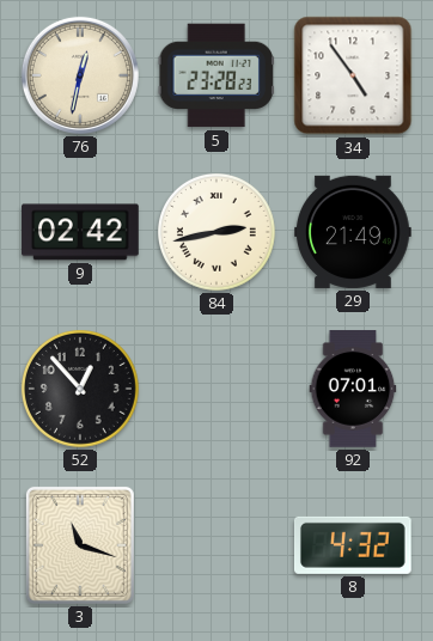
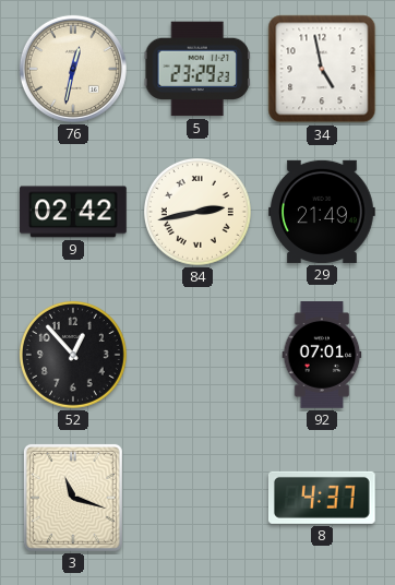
5: 23:28 -> 23:29 (196, 69)
34: 4:54 -> 4:58 (322, 69)
8: 4:32 -> 4:37 (322, 498)
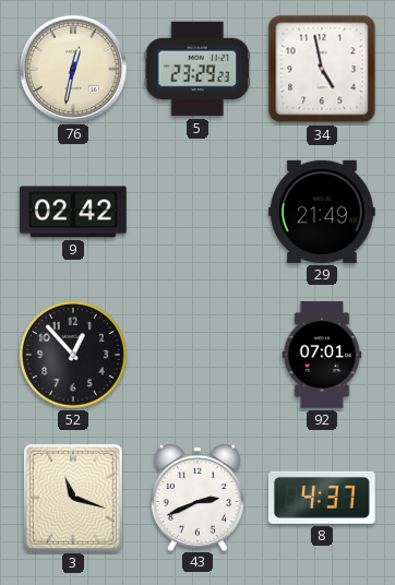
84: 2:43 -> none (197, 212)
43: none -> 2:41 (197, 498)
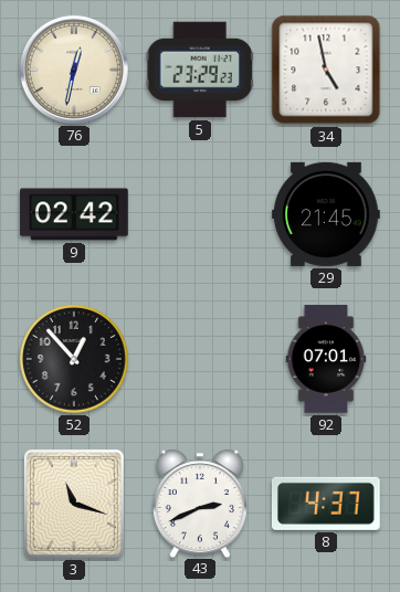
29: 21:49 -> 21:45 (327, 214)
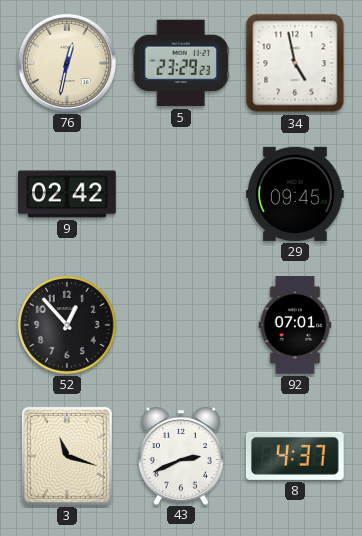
29: 21:45 -> 09:45 (296, 194)
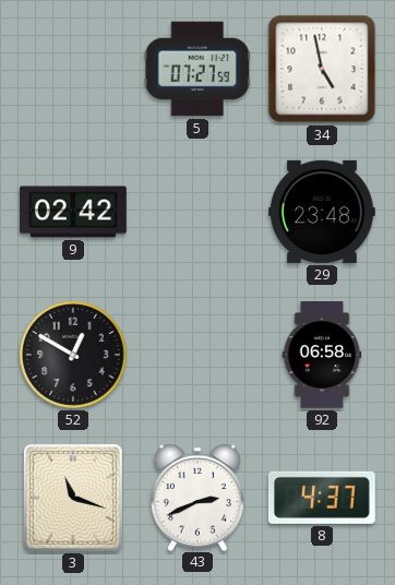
76: 12:32 -> none (67, 63)
5: 23:29 -> 07:27 (196, 69)
29: 09:45 -> 23:48 (323, 212)
52: 12:53 -> 12:50 (73, 355)
92: 07:01 -> 06:58 (322, 355)
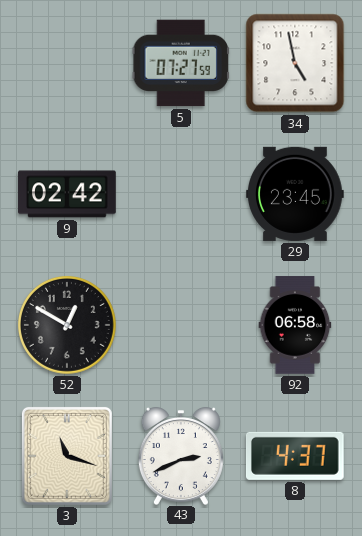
29: 23:48 -> 23:45 (296, 194)
